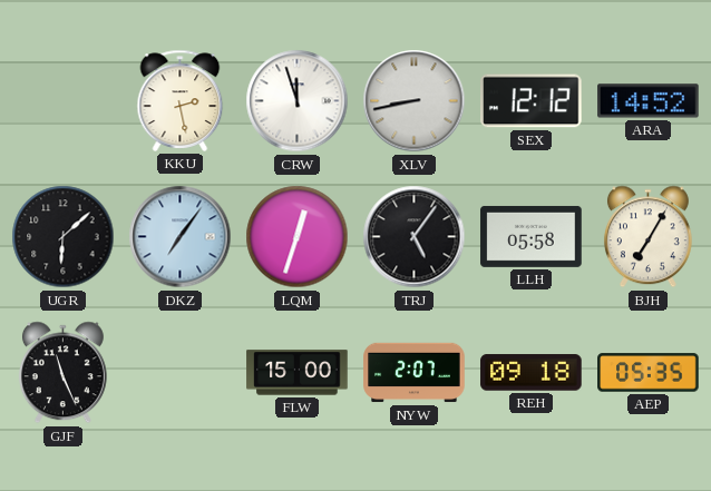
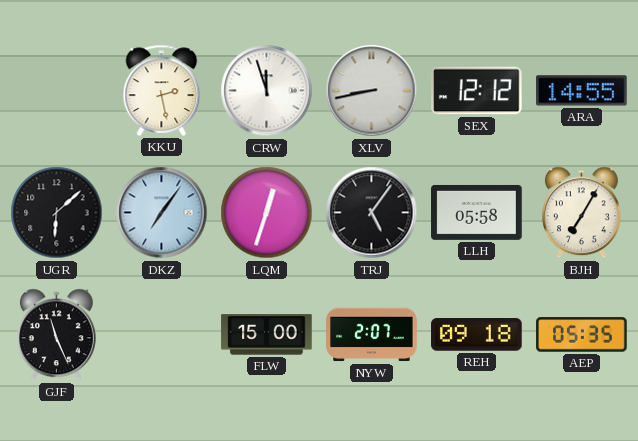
ARA: 14:52 -> 14:55 (582, 91)
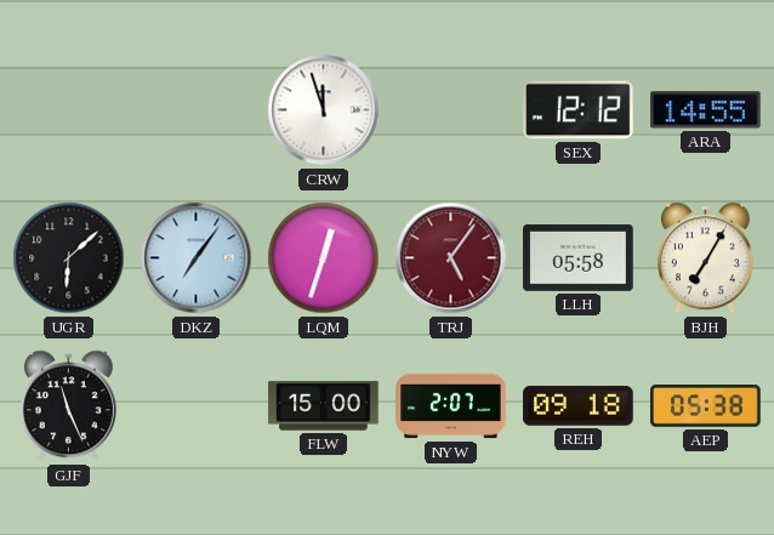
KKU: 2:28 -> none (162, 90)
XLV: 8:43 -> none (372, 91)
TRJ dial: black -> burgundy (451, 258)
AEP: 05:35 -> 05:38 (706, 406)
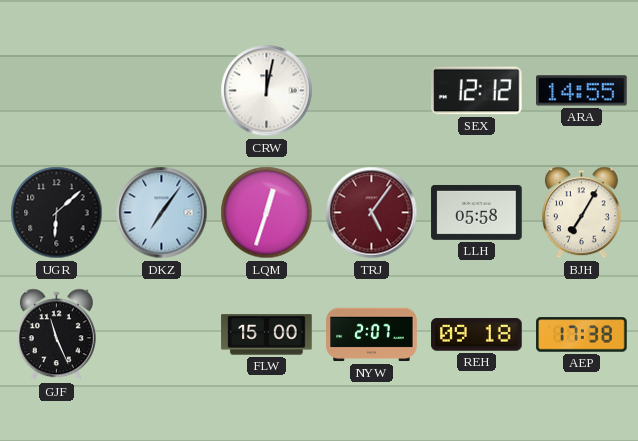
CRW: 11:57 -> 12:02 (267, 91)
AEP: 05:38 -> 17:38 (582, 335)
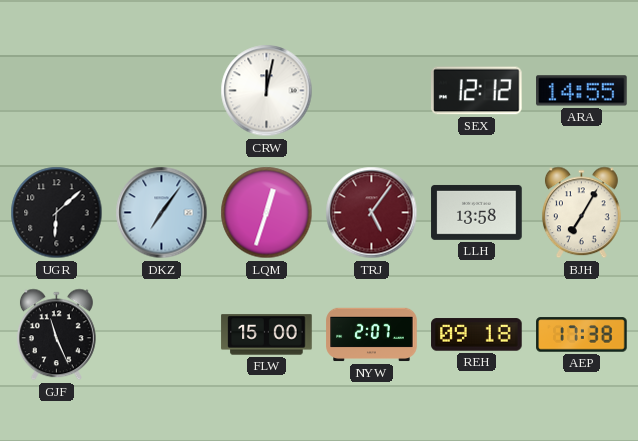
LLH: 05:58 -> 13:58 (477, 212)
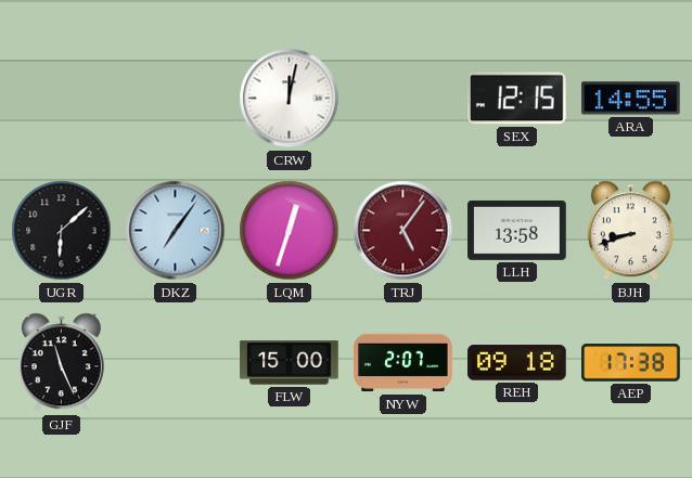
SEX: 12:12 -> 12:15 (517, 99)
BJH: 7:05 -> 8:42 (630, 231)
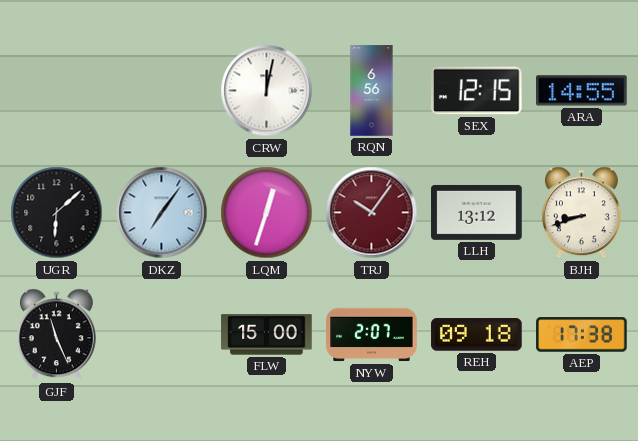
RQN: none -> 6:56 (372, 91)
TRJ: 5:06 -> 10:06 (372, 213)
LLH: 13:58 -> 13:12 (477, 212)
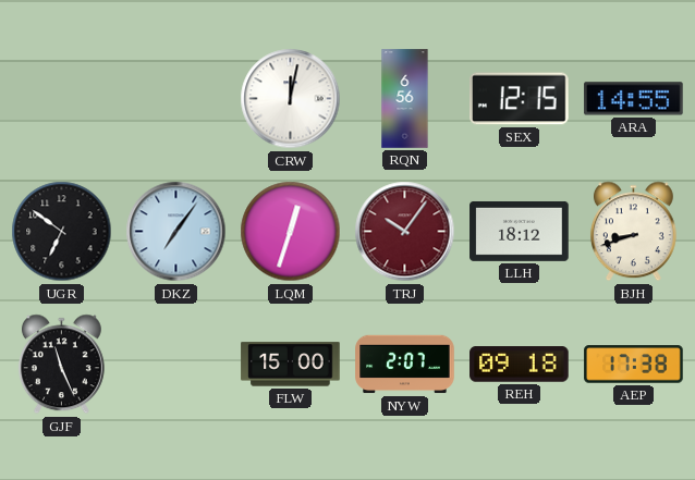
UGR: 6:08 -> 6:51 (62, 232)
LLH: 13:12 -> 18:12 (520, 231)
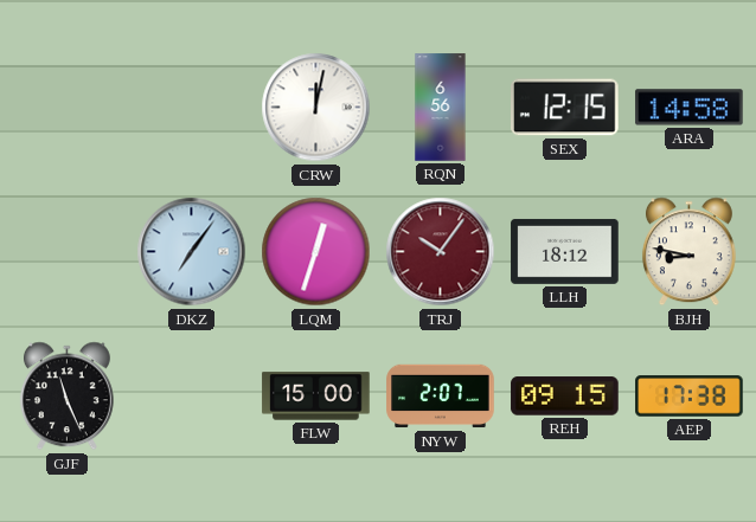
ARA: 14:55 -> 14:58 (690, 108)
UGR: 6:51 -> none (62, 232)
BJH: 8:42 -> 8:47 (688, 252)
REH: 09:18 -> 09:15 (565, 397)
